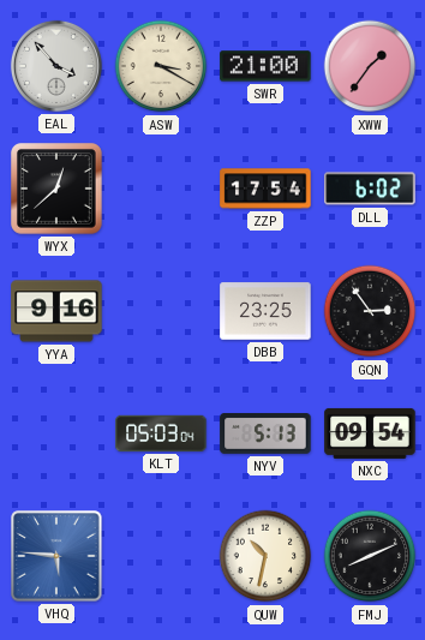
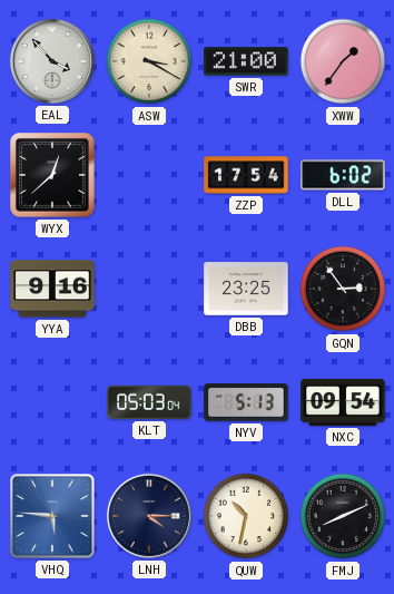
LNH: none -> 4:15 (149, 516)
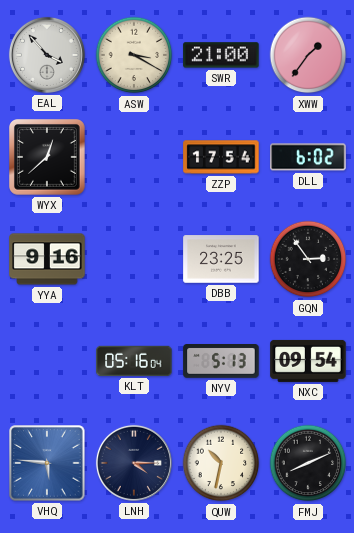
KLT: 05:03 -> 05:16 (134, 361)
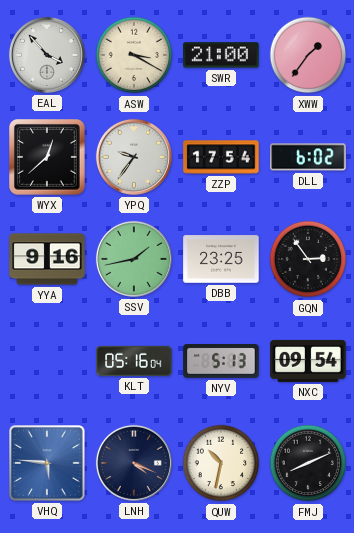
YPQ: none -> 9:36 (134, 157)
SSV: none -> 1:43 (134, 259)
LNH: 4:15 -> 4:19 (134, 463)
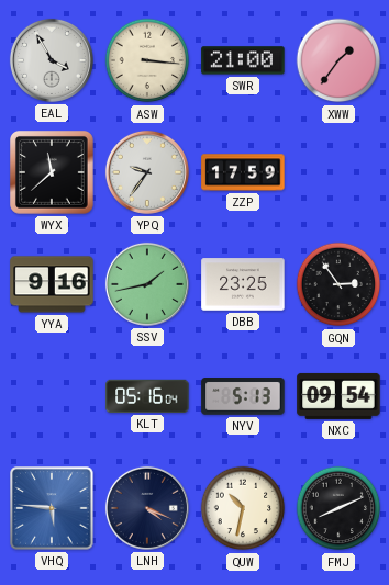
EAL: 3:53 -> 3:55 (52, 60)
ASW: 3:20 -> 3:16 (147, 60)
WYX: 12:38 -> 11:38 (53, 173)
ZZP: 17:54 -> 17:59 (243, 172)
DLL: 6:02 -> none (308, 157)
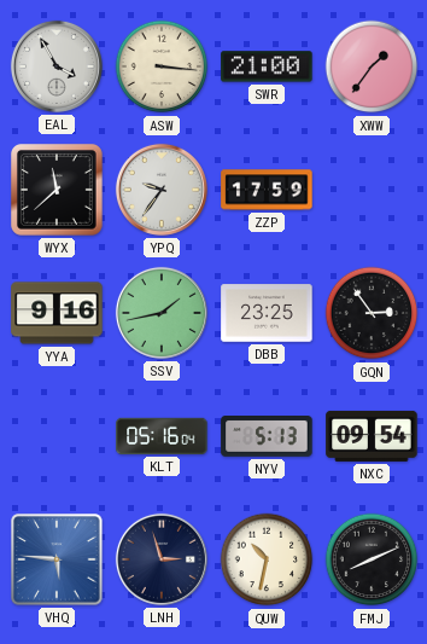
LNH: 4:19 -> 2:57 (162, 559)
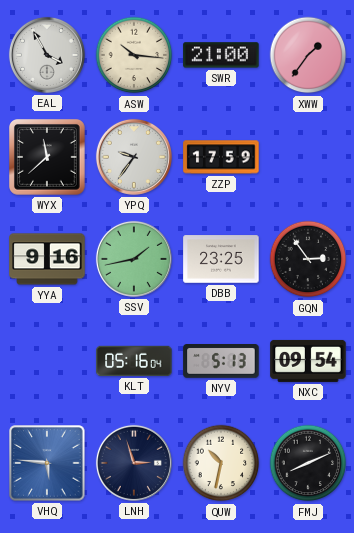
ASW: 3:16 -> 10:16 (134, 55)
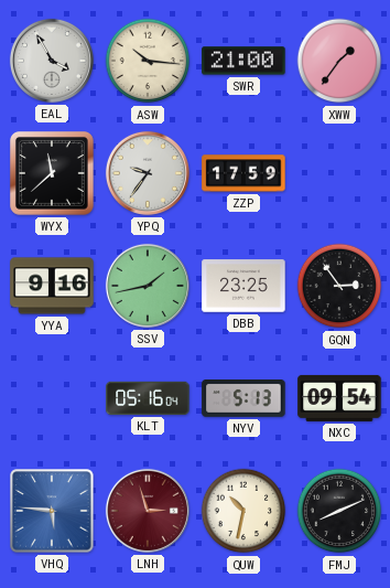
LNH dial: navy -> burgundy (148, 511)
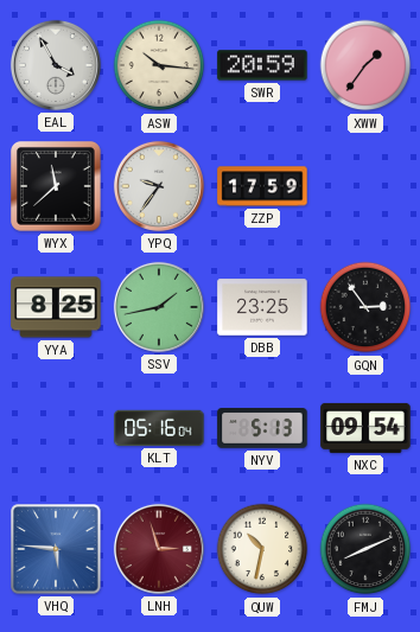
SWR: 21:00 -> 20:59 (262, 65)
YYA: 9:16 -> 8:25 (56, 307)
